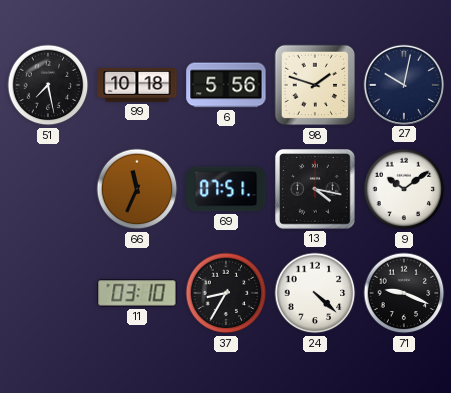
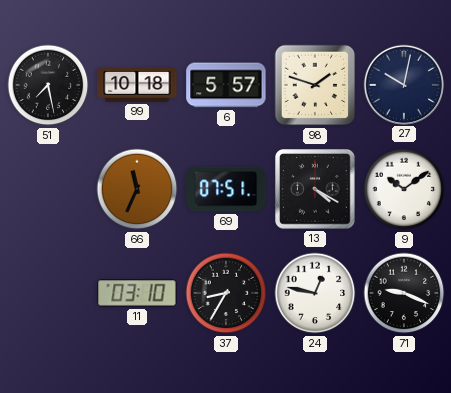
6: 5:56 -> 5:57 (226, 85)
13: 4:17 -> 4:20 (315, 189)
24: 4:22 -> 12:47 (315, 293)
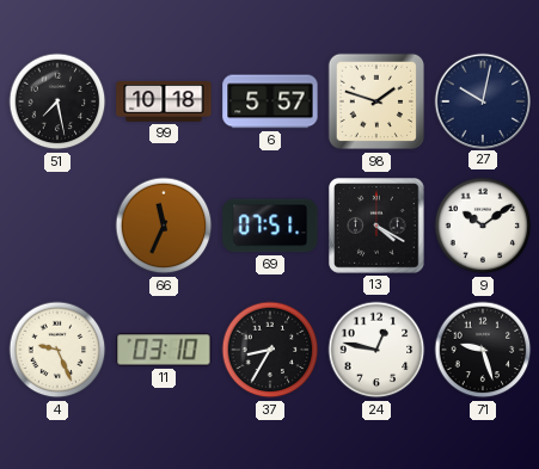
4: none -> 9:26 (57, 350)
71: 9:19 -> 9:27 (483, 350)
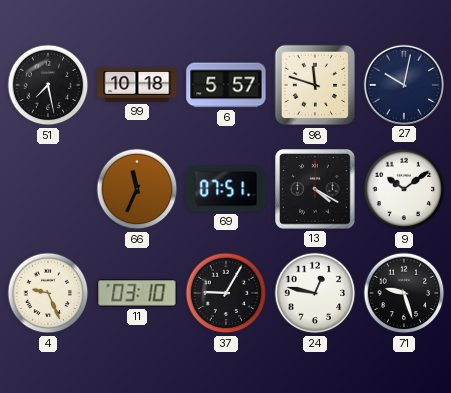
98: 1:48 -> 11:48 (315, 85)
37: 8:35 -> 9:05 (226, 293)
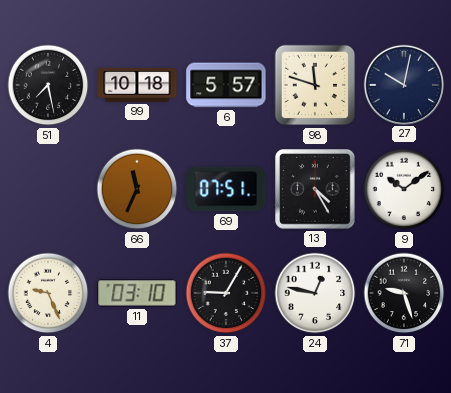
13: 4:20 -> 4:25 (315, 189)
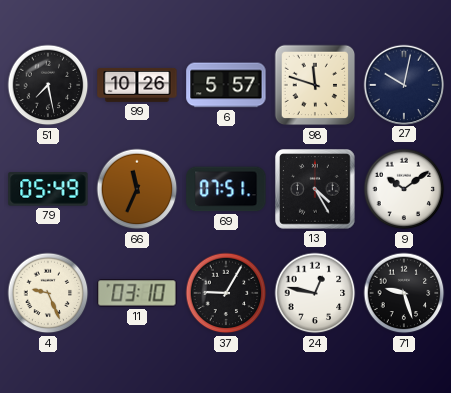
99: 10:18 -> 10:26 (137, 85)
79: none -> 05:49 (48, 189)
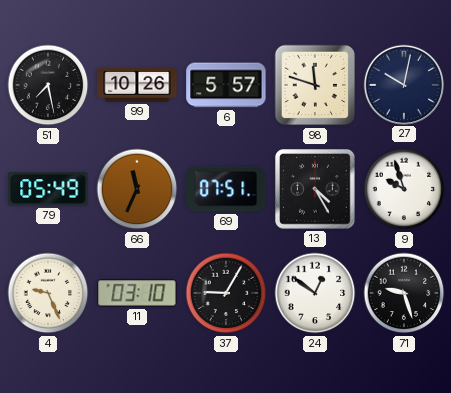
9: 10:09 -> 9:57 (404, 189)
24: 12:47 -> 12:51 (315, 293)
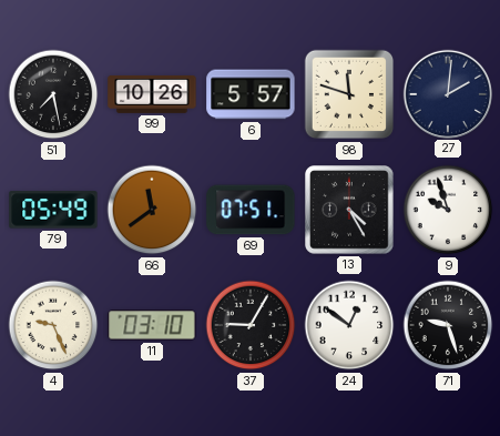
27: 10:02 -> 2:01 (447, 93)
66: 11:34 -> 11:39 (152, 210)
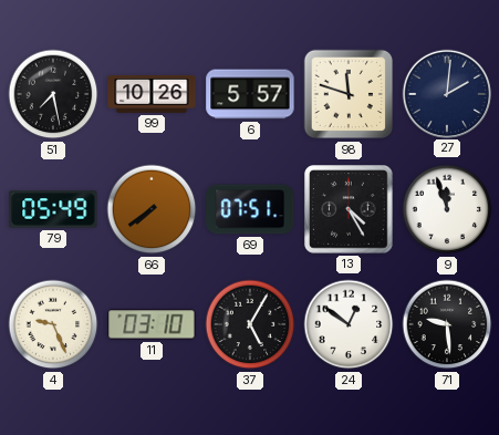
66: 11:39 -> 7:39 (152, 209)
9: 9:57 -> 11:57 (447, 209)
37: 9:05 -> 5:05 (250, 324)
71: 9:27 -> 9:29 (447, 324)
